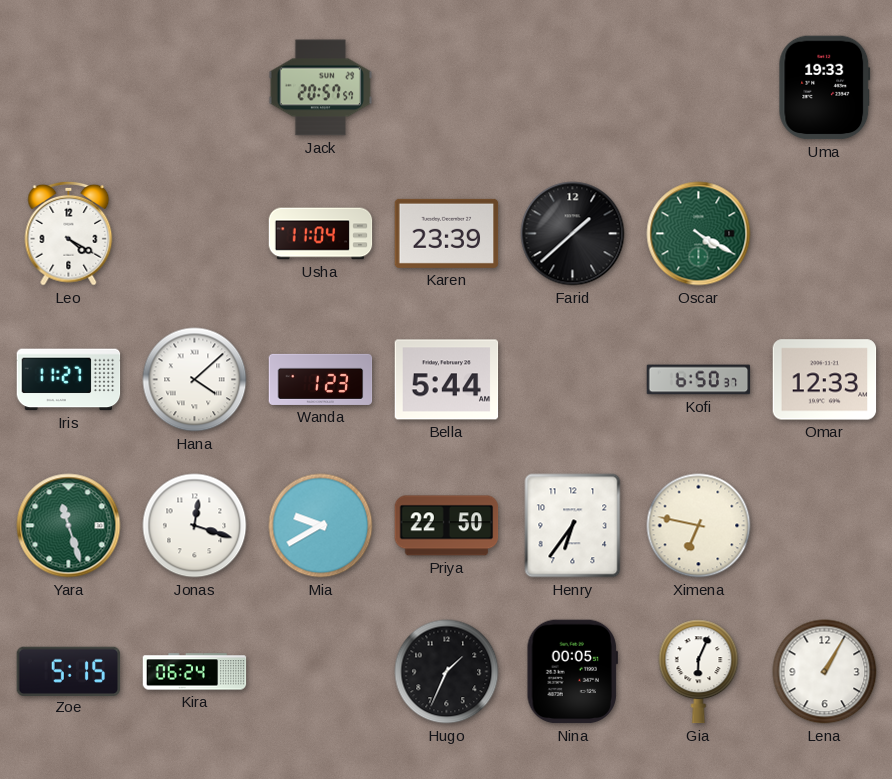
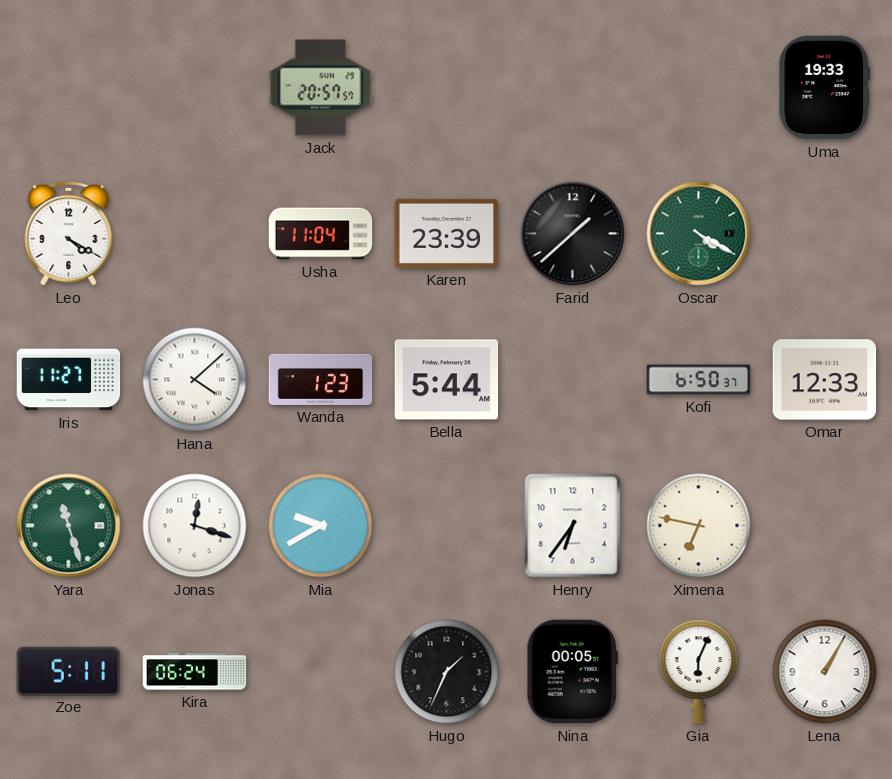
Priya: 22:50 -> none (447, 526)
Zoe: 5:15 -> 5:11 (69, 671)
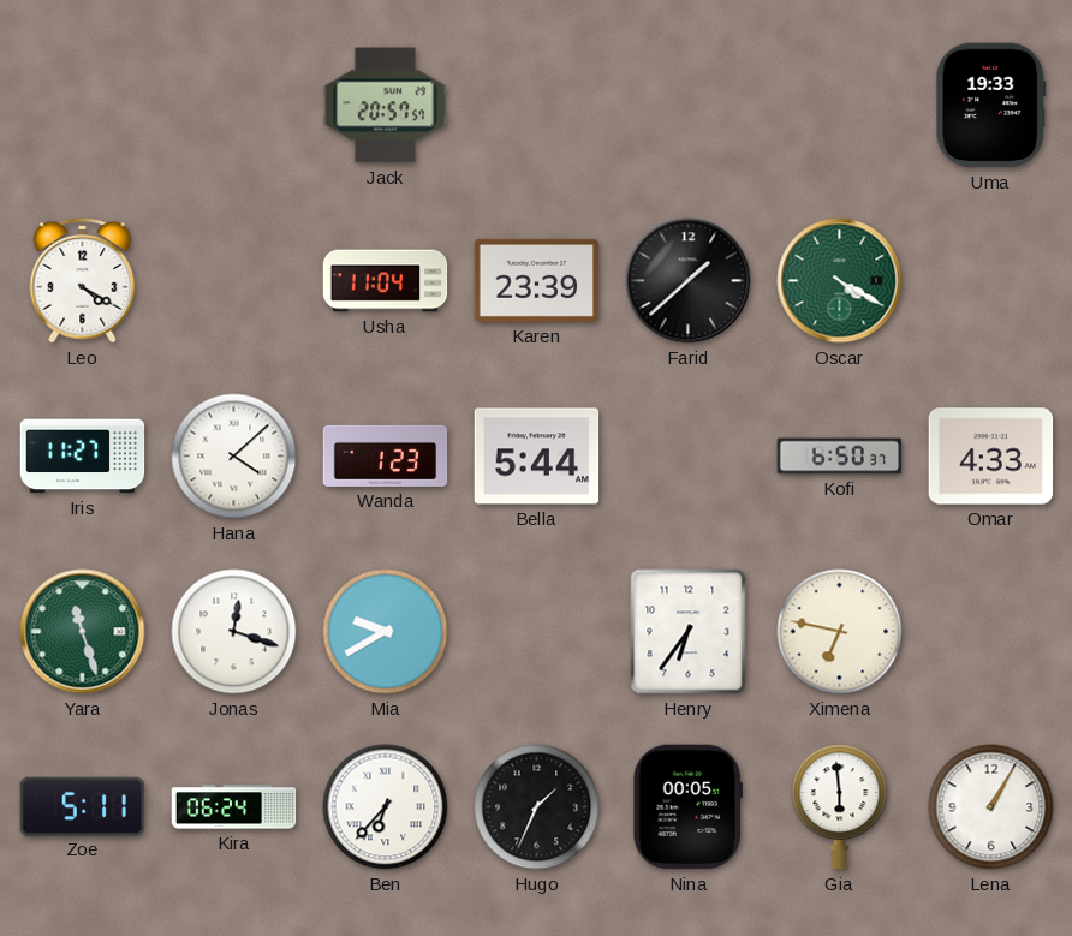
Omar: 12:33 -> 4:33 (991, 457)
Ben: none -> 6:37 (386, 807)
Gia: 6:04 -> 5:59 (840, 807)
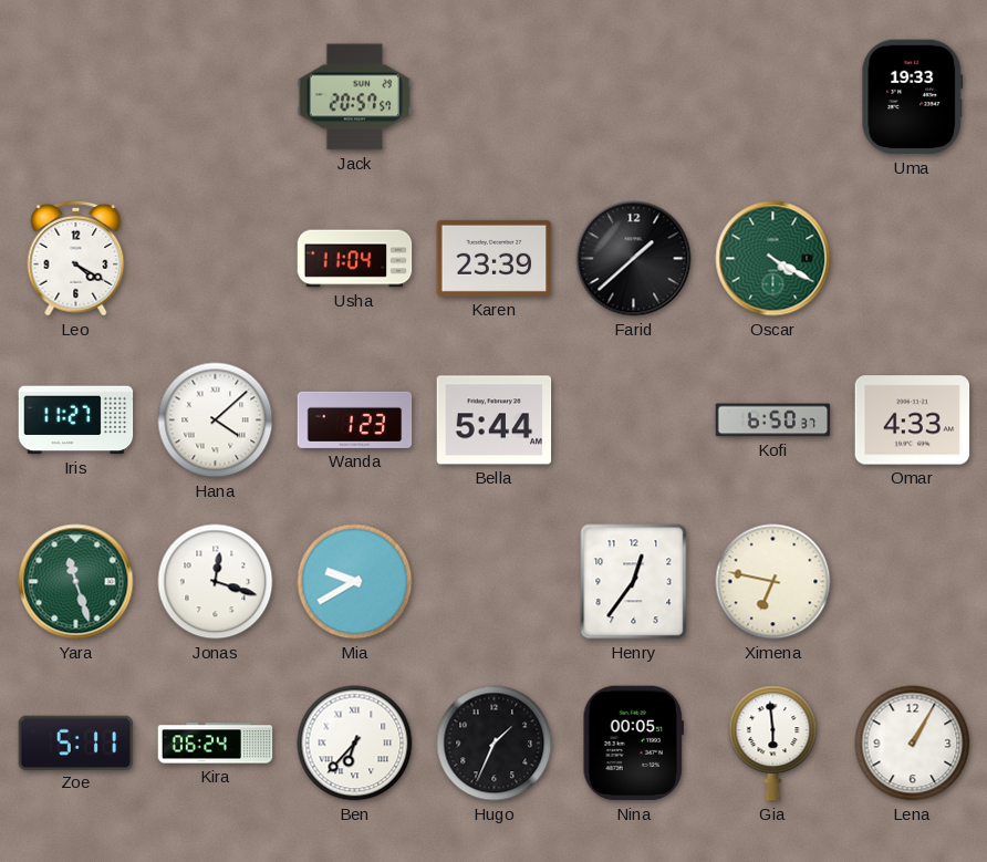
Henry: 6:36 -> 12:36 (634, 582)
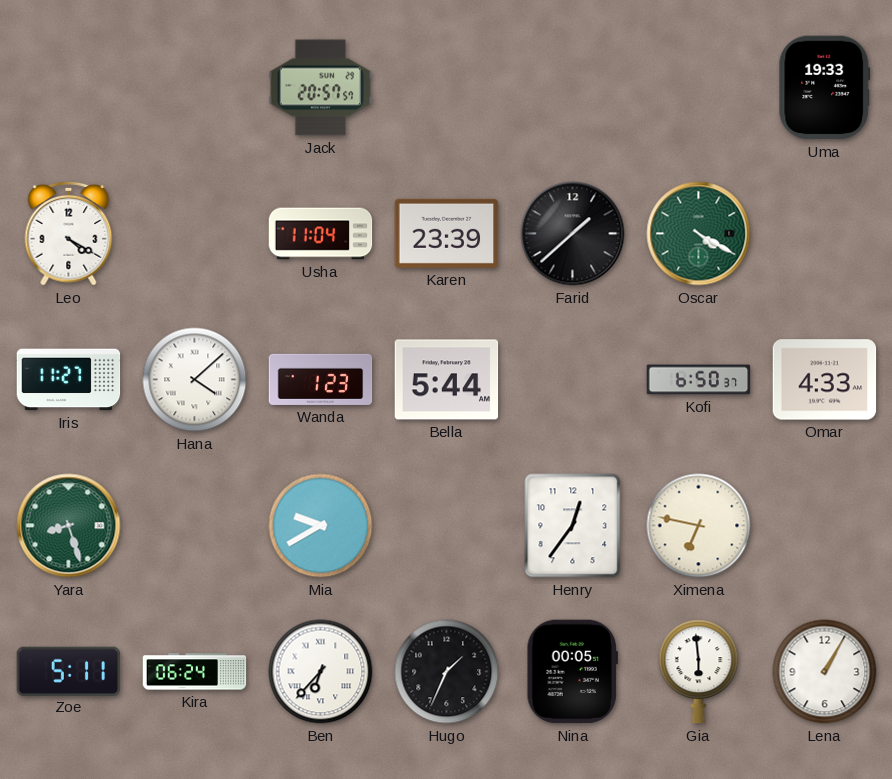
Yara: 11:27 -> 8:27 (69, 526)
Jonas: 12:18 -> none (216, 582)
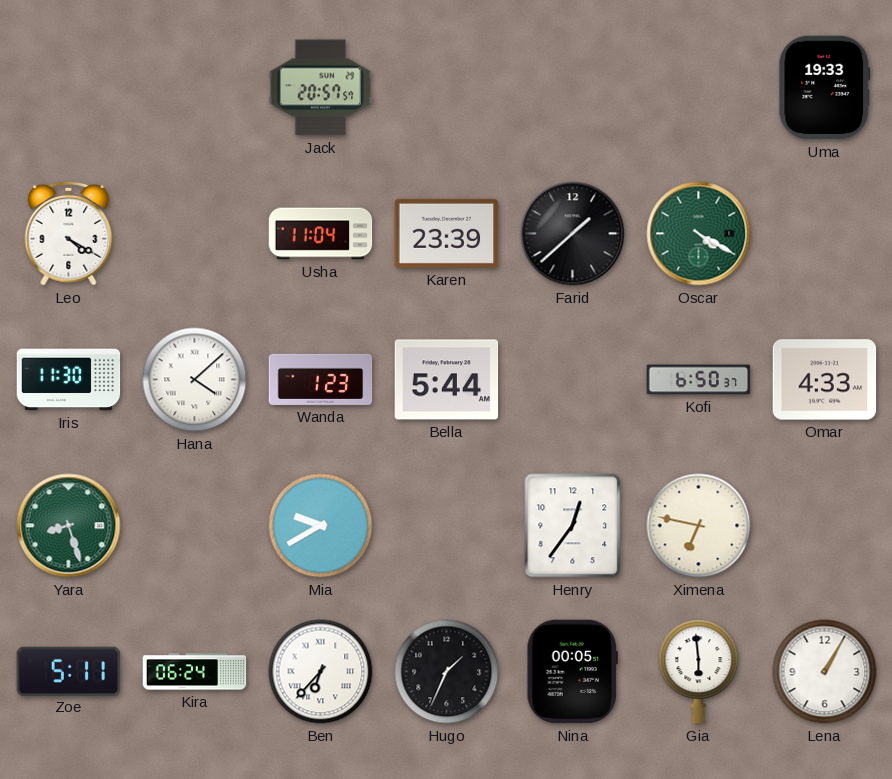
Iris: 11:27 -> 11:30 (69, 380)
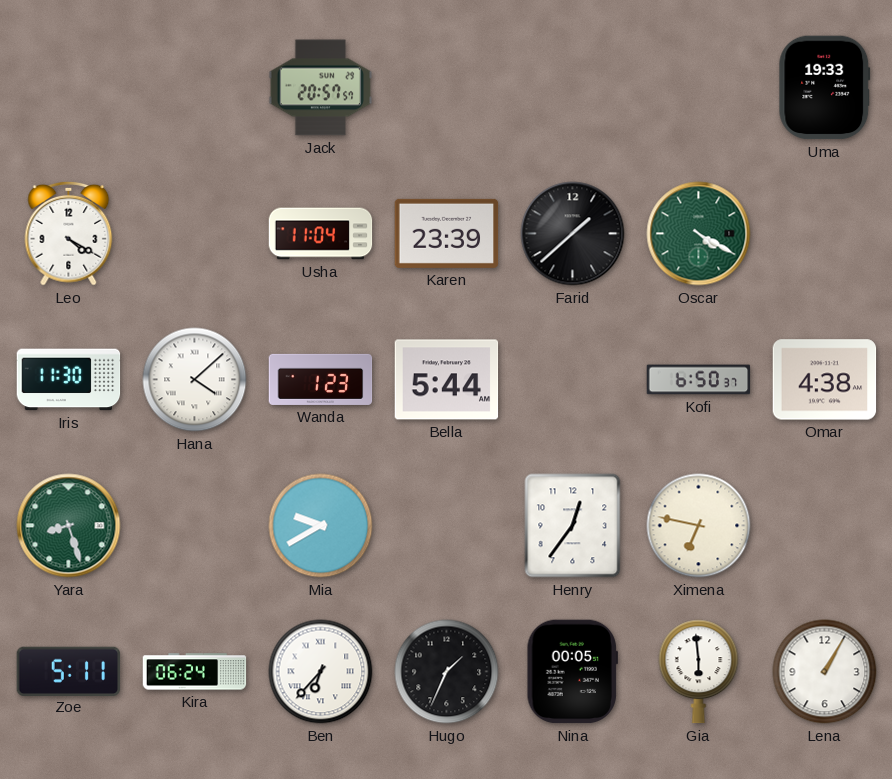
Omar: 4:33 -> 4:38 (825, 380)
